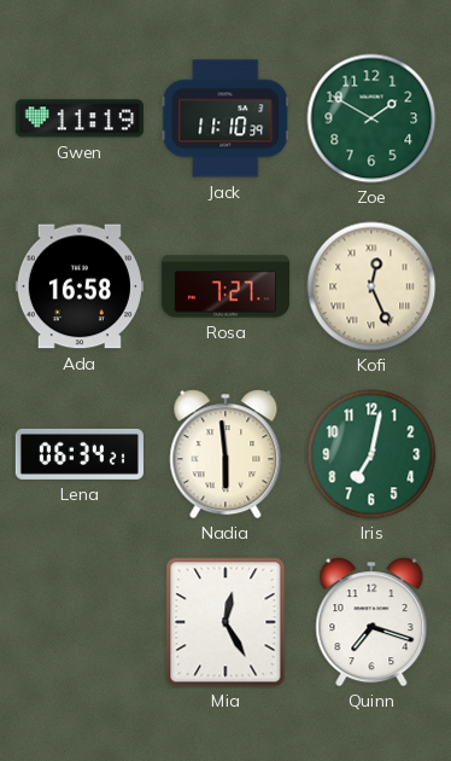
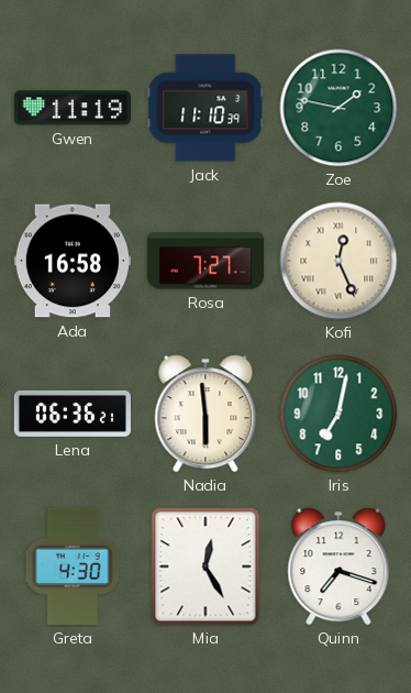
Zoe: 1:50 -> 1:47 (338, 108)
Lena: 06:34 -> 06:36 (73, 414)
Greta: none -> 4:30 (73, 566)
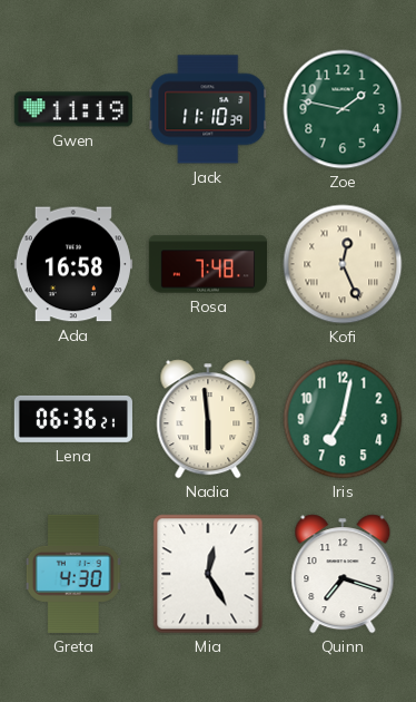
Rosa: 7:27 -> 7:48 (207, 264)
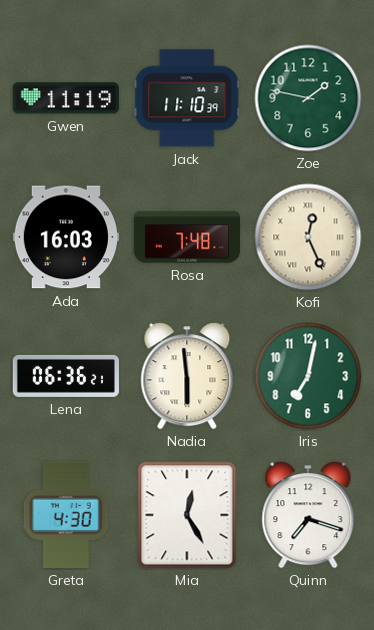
Ada: 16:58 -> 16:03 (66, 237)
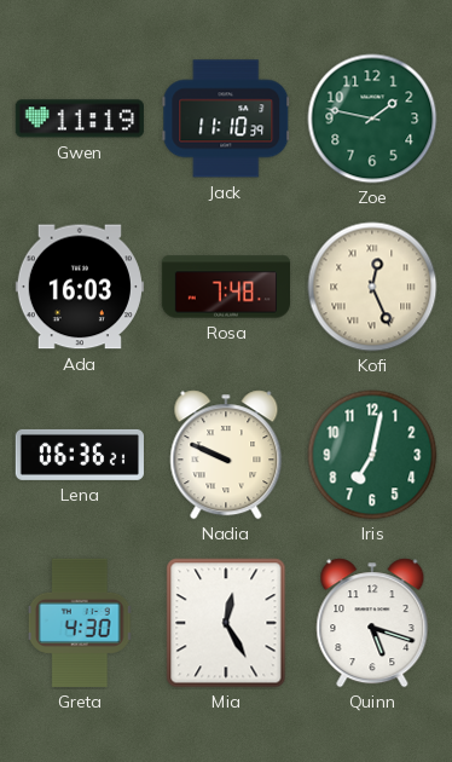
Nadia: 5:59 -> 9:49 (226, 455)
Quinn: 7:18 -> 5:18 (372, 623)
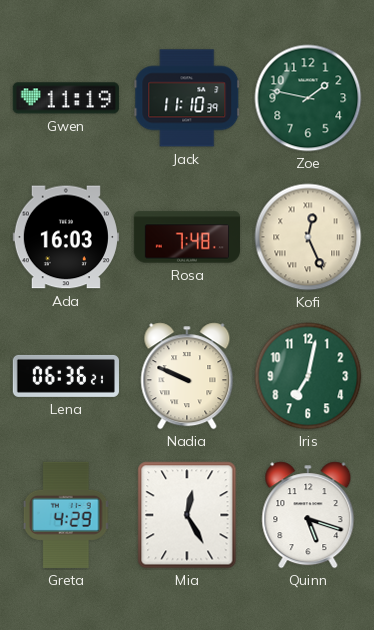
Greta: 4:30 -> 4:29 (66, 515)
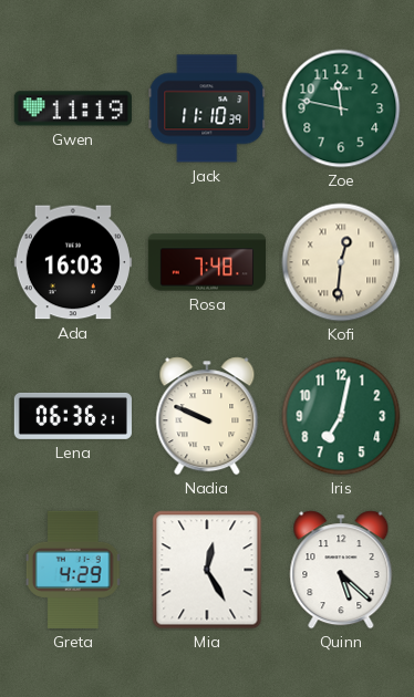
Zoe: 1:47 -> 11:47 (341, 108)
Kofi: 12:26 -> 12:31 (341, 262)
Quinn: 5:18 -> 5:22 (341, 570)
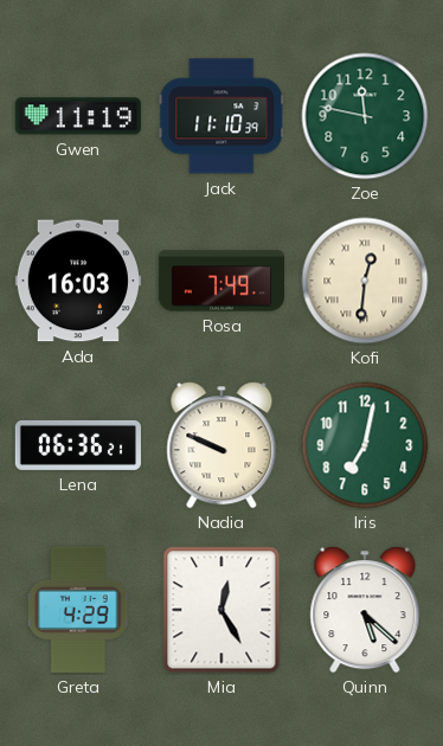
Rosa: 7:48 -> 7:49 (220, 281)
